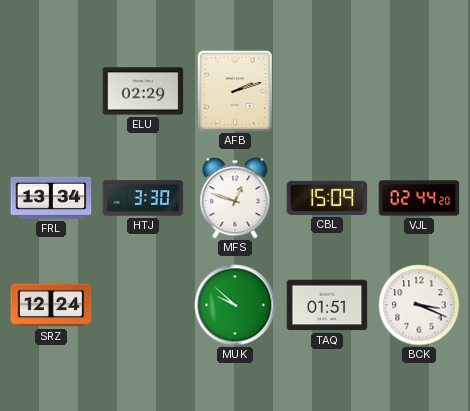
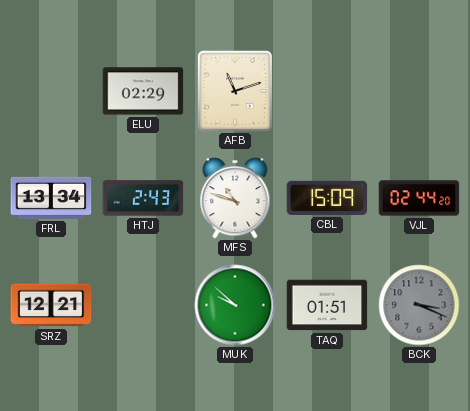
AFB: 2:12 -> 11:12 (235, 91)
HTJ: 3:30 -> 2:43 (143, 198)
MFS: 12:48 -> 10:48 (235, 198)
SRZ: 12:24 -> 12:21 (51, 305)
BCK dial: white -> grey (419, 305)
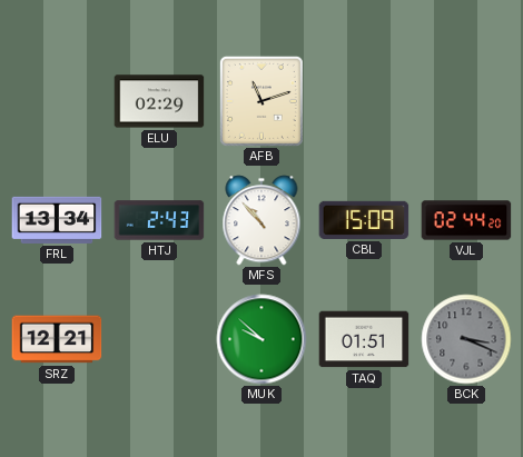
MFS: 10:48 -> 10:53 (261, 220)
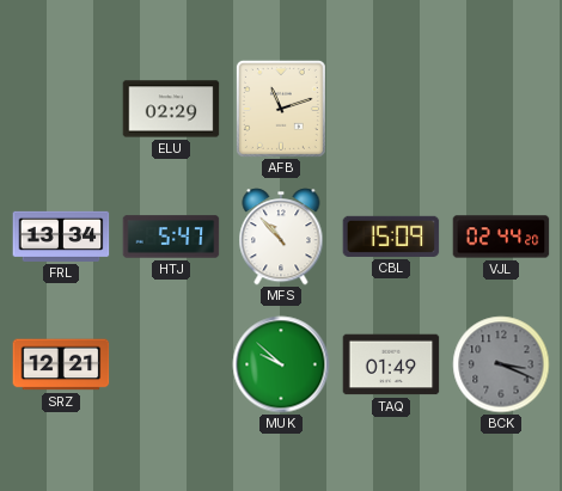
HTJ: 2:43 -> 5:47 (171, 237)
TAQ: 01:51 -> 01:49 (391, 364)
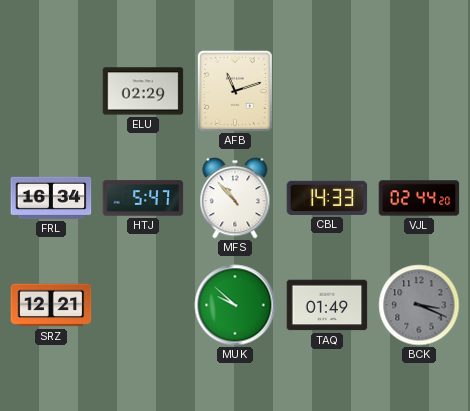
FRL: 13:34 -> 16:34 (51, 198)
CBL: 15:09 -> 14:33 (327, 198)
